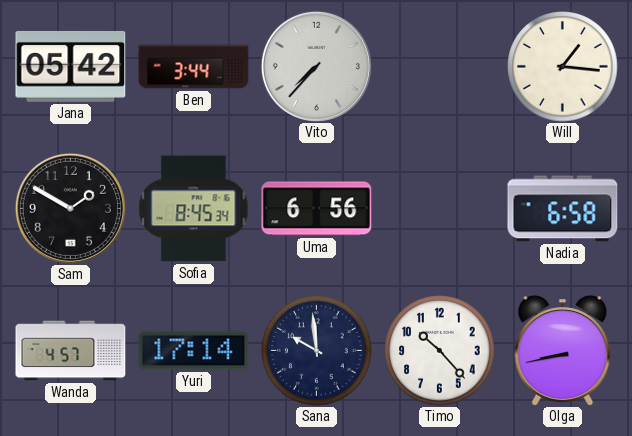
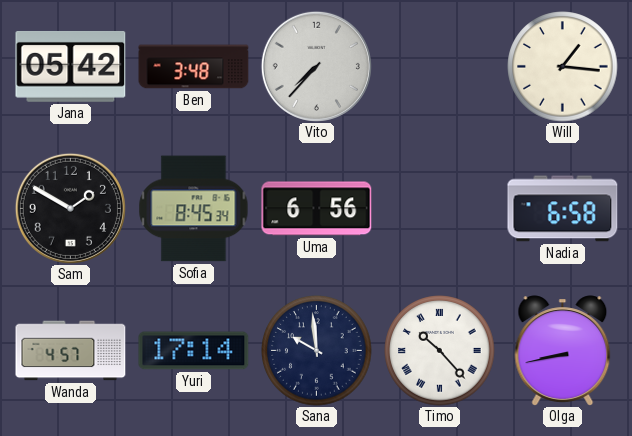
Ben: 3:44 -> 3:48 (194, 67)
Timo numerals: Arabic -> Roman (440, 351)
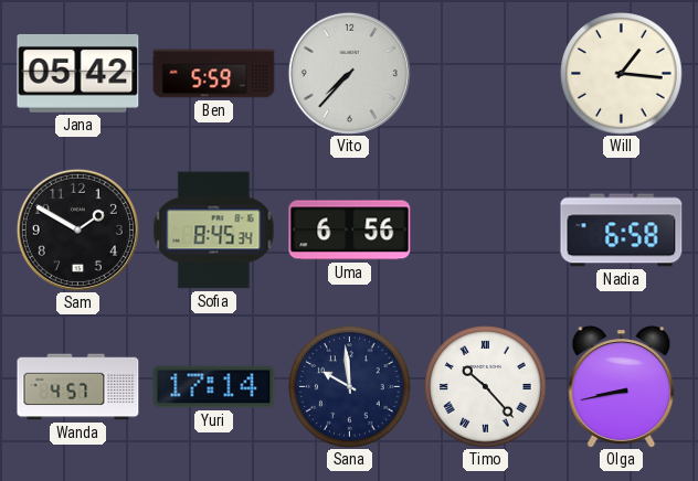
Ben: 3:48 -> 5:59 (214, 74)
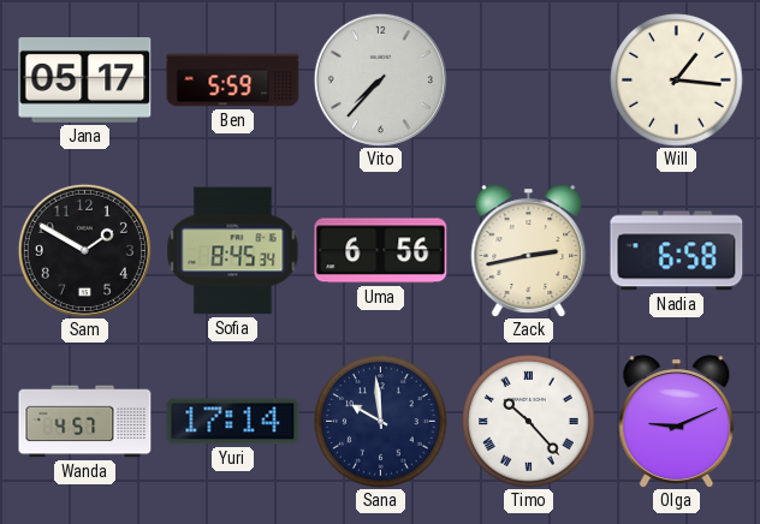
Jana: 05:42 -> 05:17 (85, 79)
Zack: none -> 2:43 (529, 251)
Olga: 8:43 -> 9:11 (677, 422)
